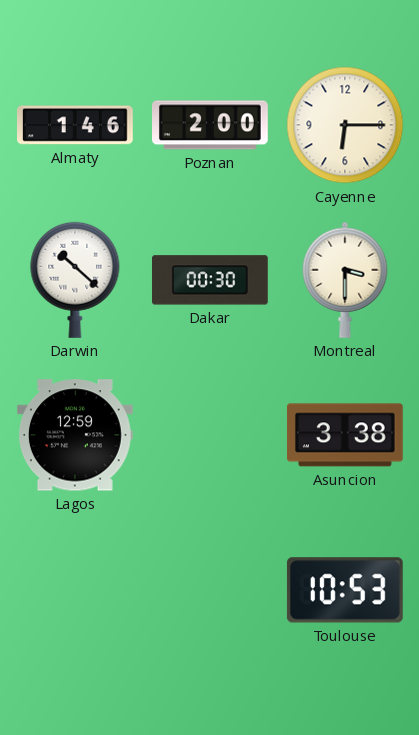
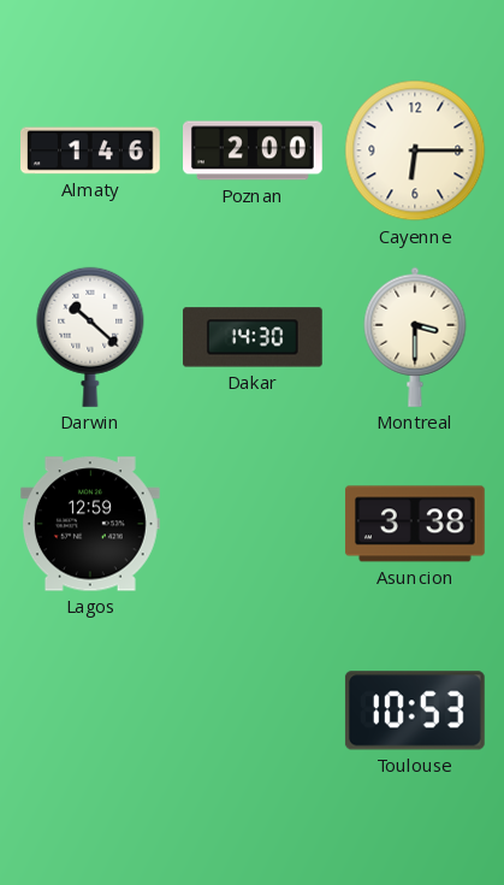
Dakar: 00:30 -> 14:30 (253, 337)
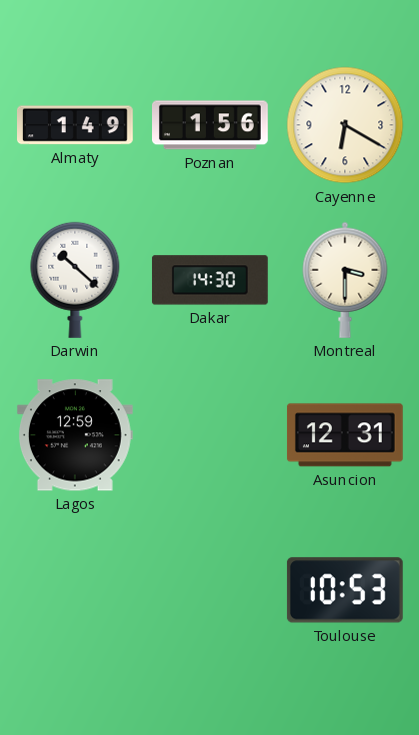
Almaty: 1:46 -> 1:49 (76, 125)
Poznan: 2:00 -> 1:56 (211, 125)
Cayenne: 6:15 -> 6:20 (345, 125)
Asuncion: 3:38 -> 12:31 (345, 435)
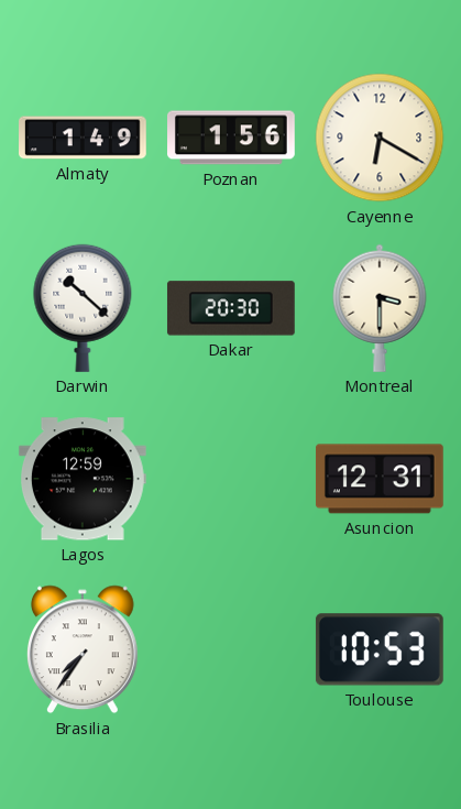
Dakar: 14:30 -> 20:30 (231, 308)
Brasilia: none -> 7:36 (83, 649)
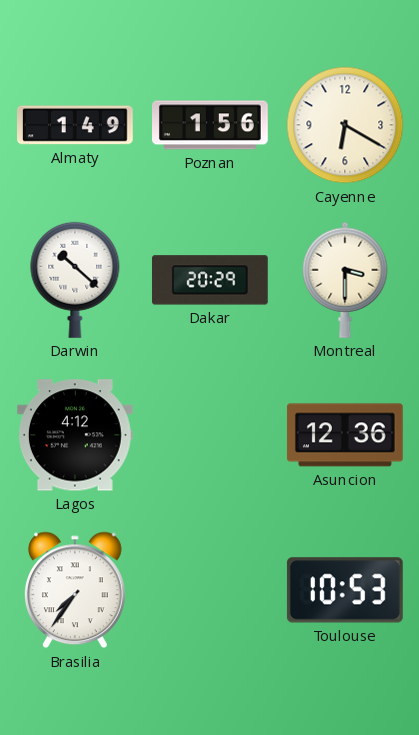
Dakar: 20:30 -> 20:29 (210, 280)
Lagos: 12:59 -> 4:12 (75, 435)
Asuncion: 12:31 -> 12:36 (345, 435)
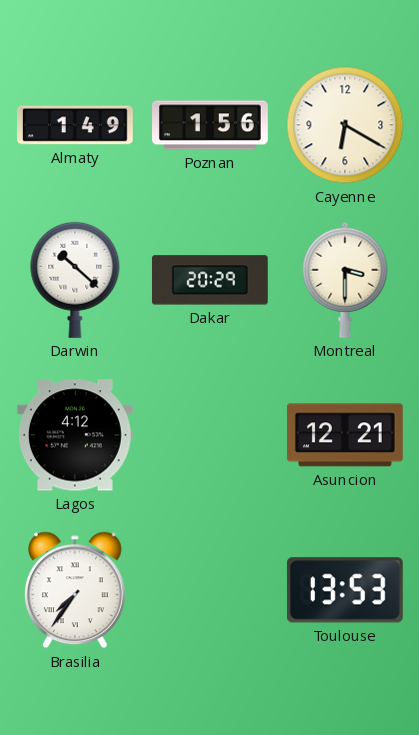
Asuncion: 12:36 -> 12:21 (345, 435)
Toulouse: 10:53 -> 13:53 (345, 590)
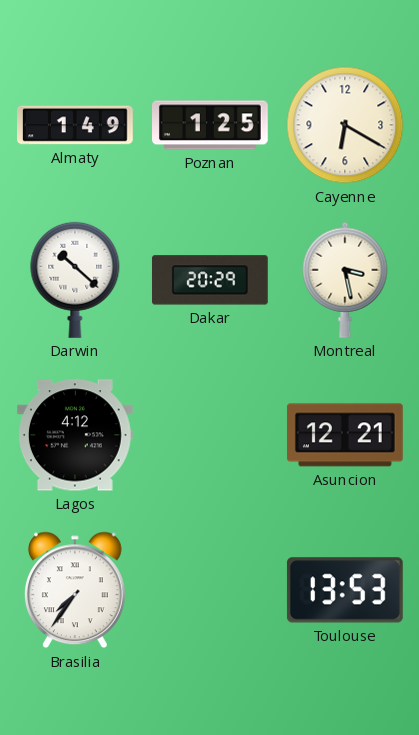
Poznan: 1:56 -> 1:25 (211, 125)
Montreal: 3:30 -> 3:28 (345, 280)
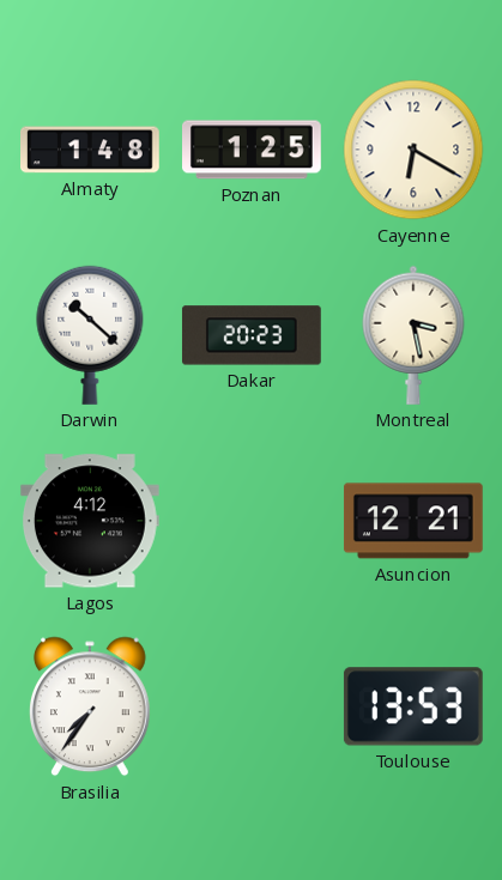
Almaty: 1:49 -> 1:48 (91, 150)
Dakar: 20:29 -> 20:23 (252, 335)
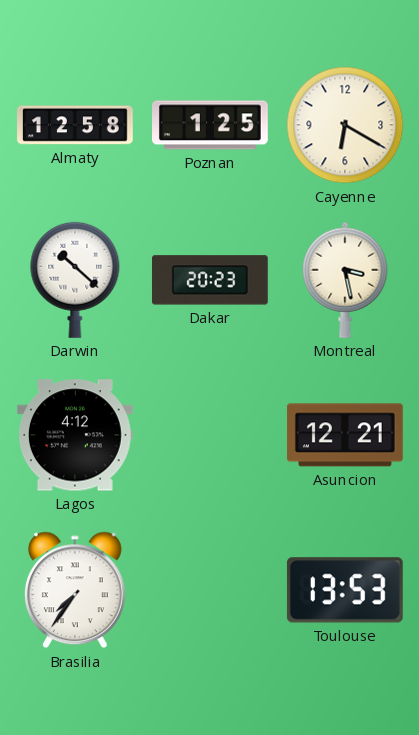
Almaty: 1:48 -> 12:58 (76, 125)
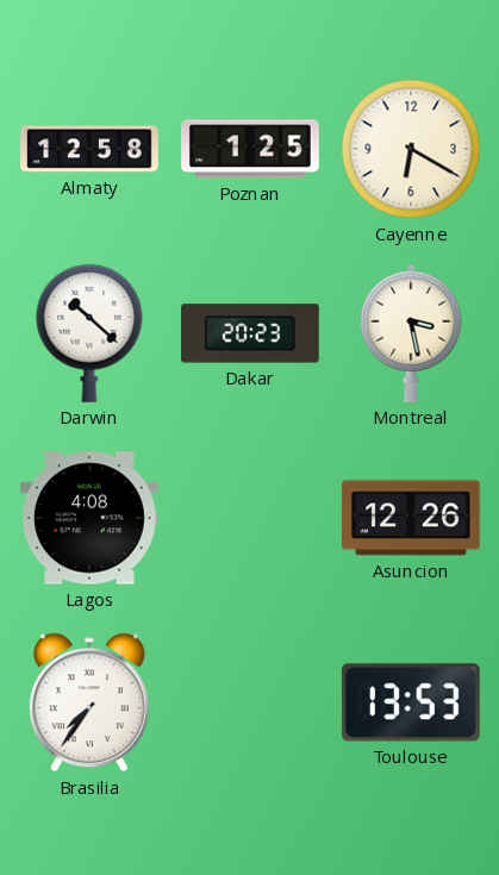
Lagos: 4:12 -> 4:08 (89, 518)
Asuncion: 12:21 -> 12:26 (411, 518)
